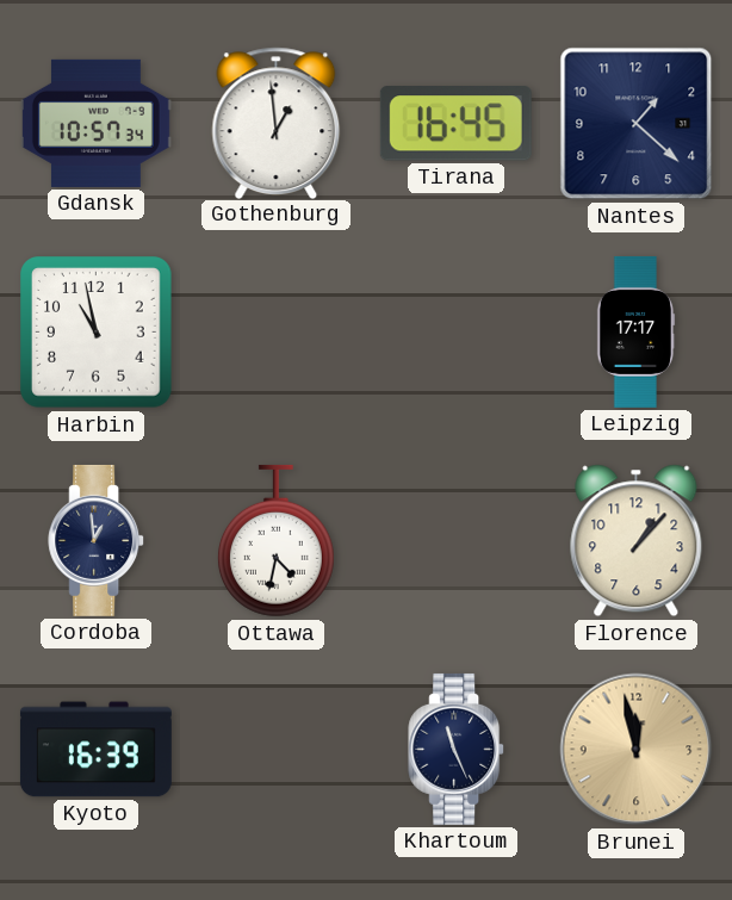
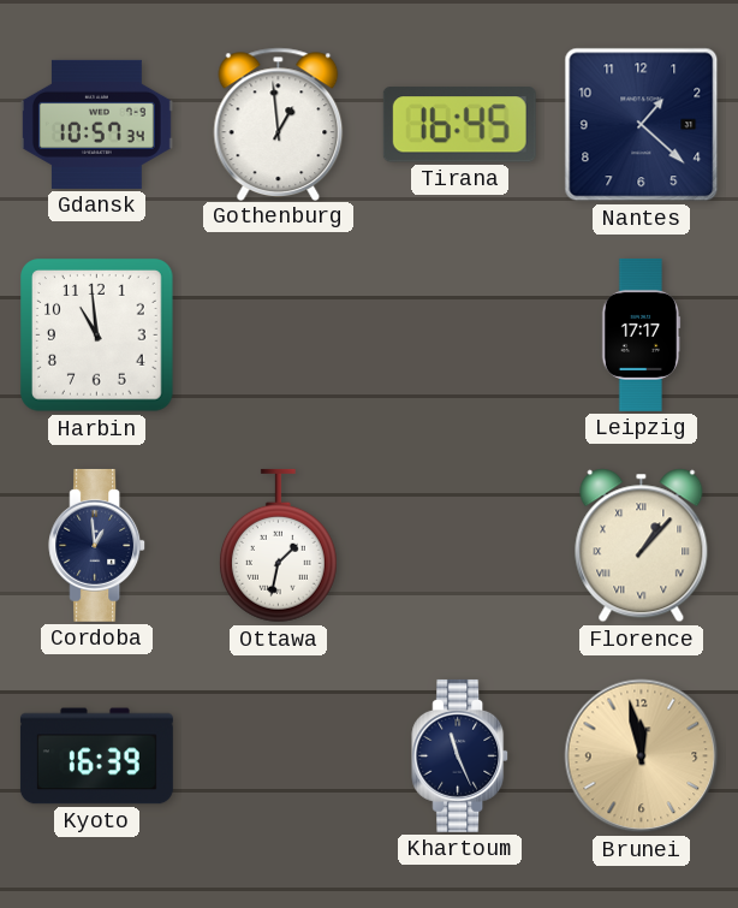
Harbin: 10:58 -> 10:59 (97, 336)
Ottawa: 4:32 -> 1:32 (278, 546)
Florence numerals: Arabic -> Roman (642, 546)
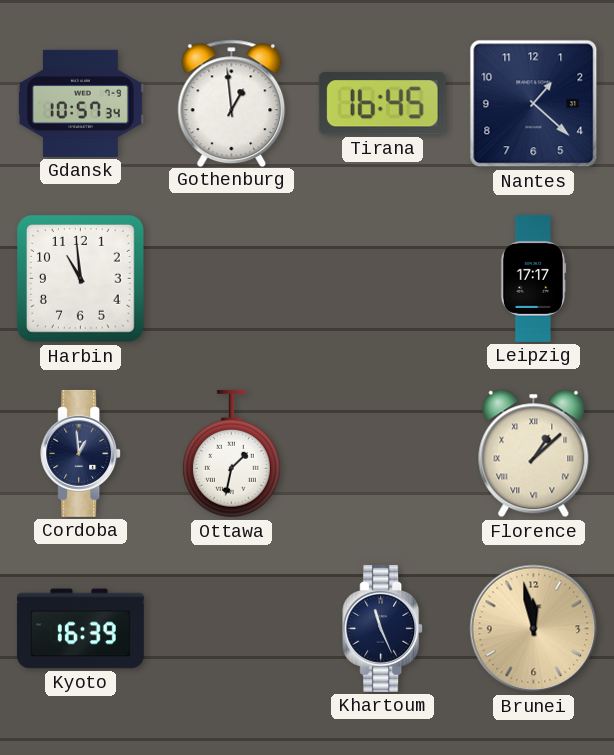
Florence: 1:07 -> 1:08 (534, 454)
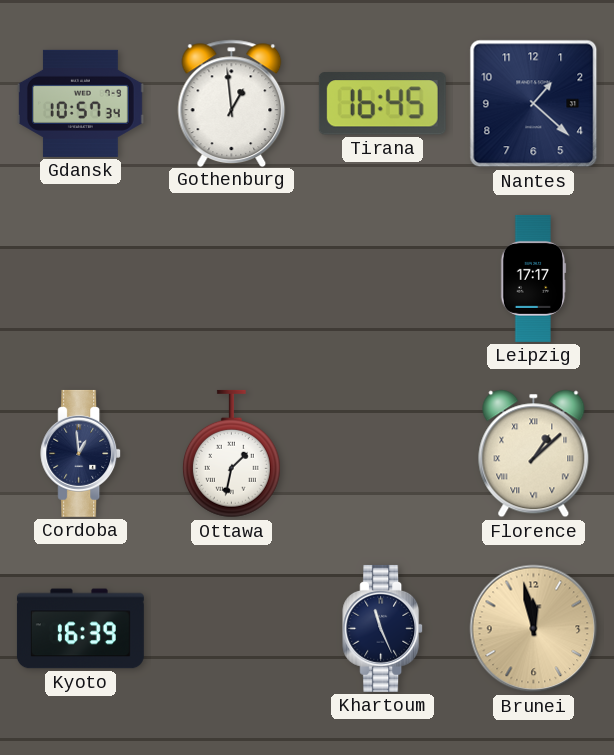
Harbin: 10:59 -> none (81, 279)
